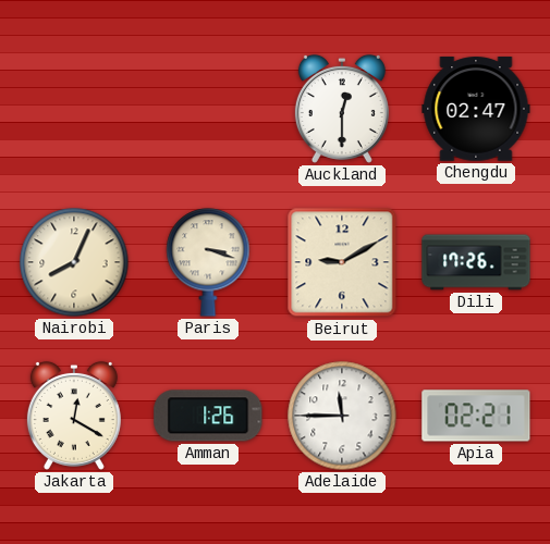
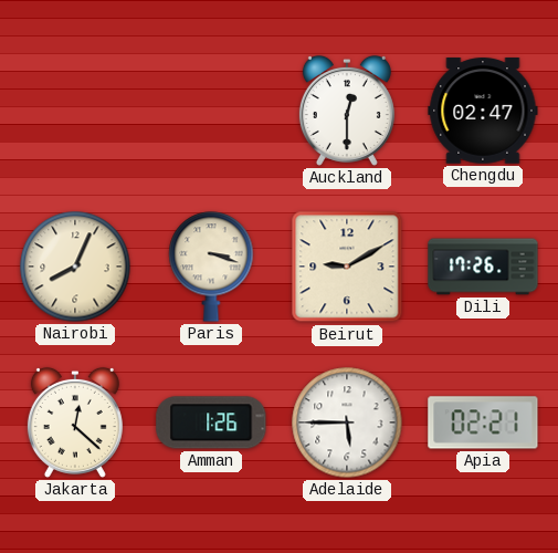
Jakarta: 12:20 -> 12:22 (75, 422)
Adelaide: 11:45 -> 5:45 (347, 422)
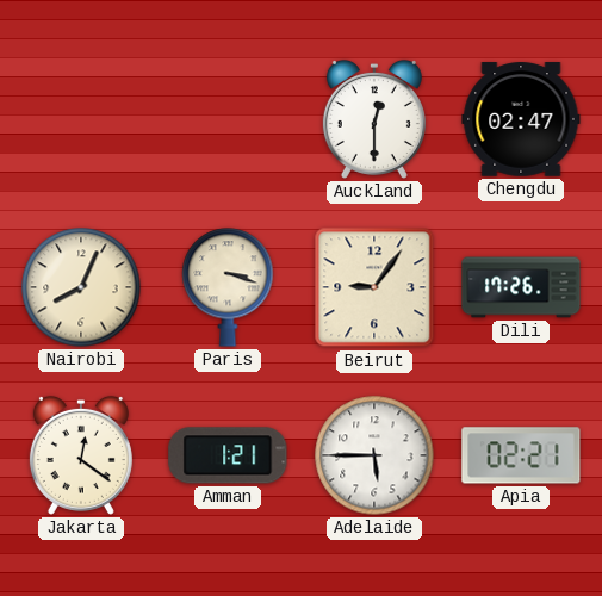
Beirut: 9:10 -> 9:06 (374, 287)
Jakarta: 12:22 -> 12:21 (81, 455)
Amman: 1:26 -> 1:21 (228, 455)
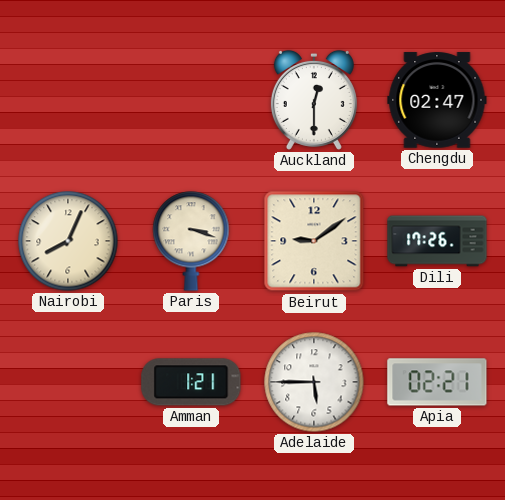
Beirut: 9:06 -> 9:09 (314, 241)
Jakarta: 12:21 -> none (81, 455)
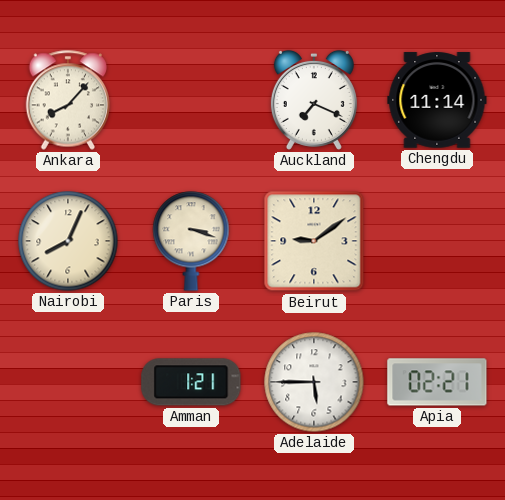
Ankara: none -> 8:07 (68, 100)
Auckland: 12:30 -> 7:19 (314, 100)
Chengdu: 02:47 -> 11:14 (437, 100)
Dili: 17:26 -> none (437, 241)
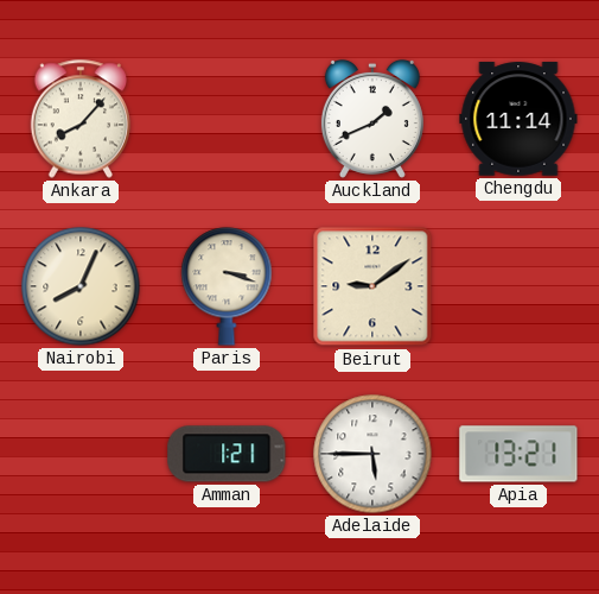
Auckland: 7:19 -> 1:41 (372, 119)
Apia: 02:21 -> 13:21 (518, 454)
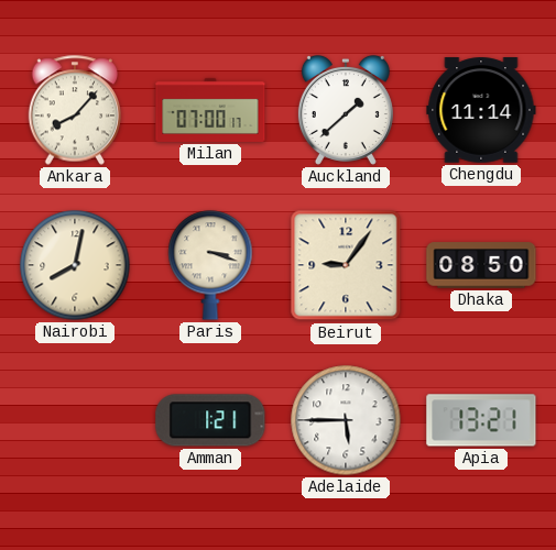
Milan: none -> 07:00 (210, 110)
Auckland: 1:41 -> 1:38 (346, 110)
Nairobi: 8:04 -> 8:02 (75, 265)
Beirut: 9:09 -> 9:06 (346, 265)
Dhaka: none -> 08:50 (481, 265)
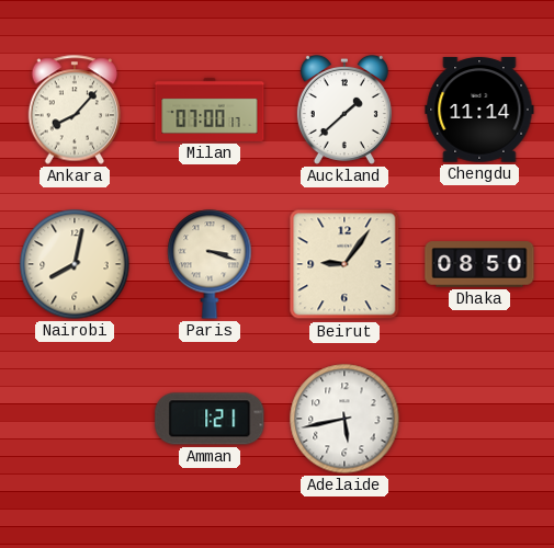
Adelaide: 5:45 -> 5:43 (344, 419)
Apia: 13:21 -> none (481, 420)
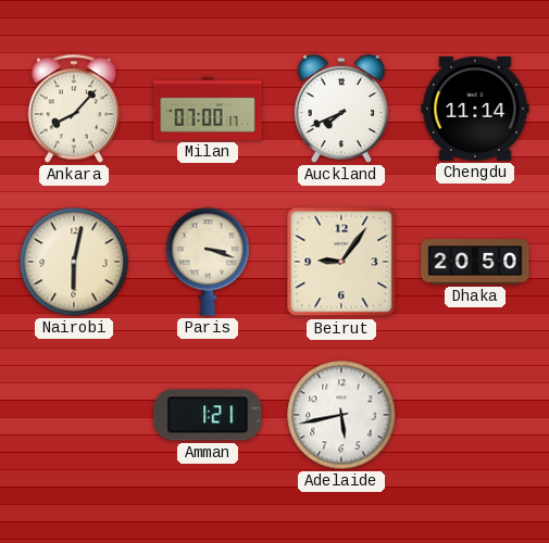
Auckland: 1:38 -> 7:41 (341, 109)
Nairobi: 8:02 -> 6:02 (74, 262)
Dhaka: 08:50 -> 20:50 (475, 262)
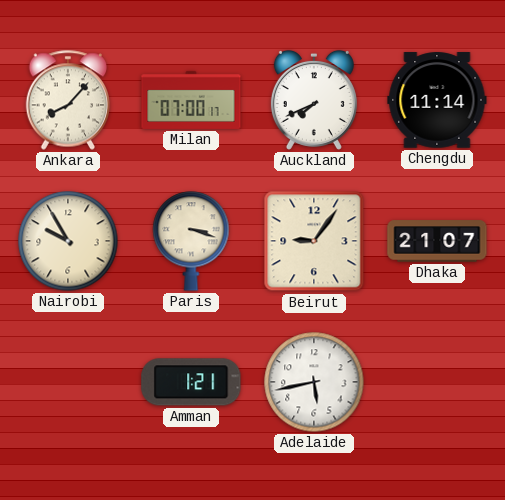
Nairobi: 6:02 -> 9:55 (68, 241)
Dhaka: 20:50 -> 21:07 (437, 241)
